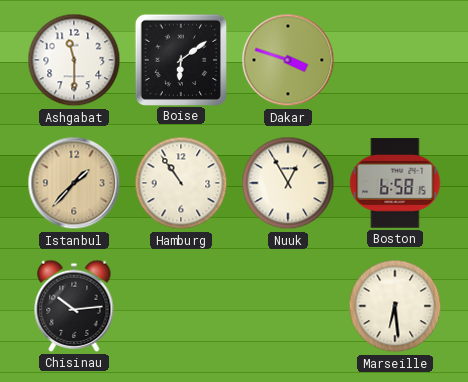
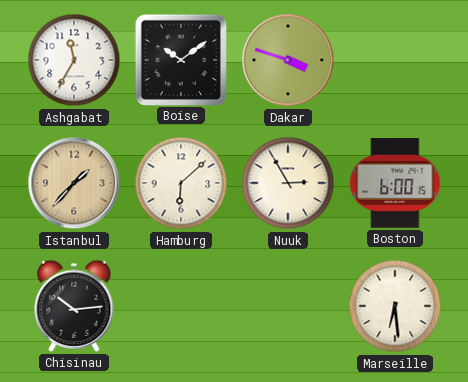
Ashgabat: 11:30 -> 11:35 (74, 60)
Boise: 6:09 -> 10:09 (180, 59)
Hamburg: 10:54 -> 6:08 (181, 183)
Nuuk: 12:55 -> 2:55 (288, 183)
Boston: 6:58 -> 6:00 (395, 183)
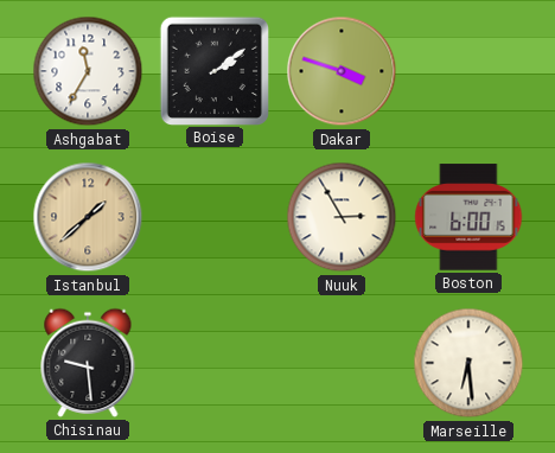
Boise: 10:09 -> 2:09 (213, 70)
Istanbul: 1:37 -> 1:38 (88, 217)
Hamburg: 6:08 -> none (181, 183)
Chisinau: 10:14 -> 9:29 (88, 363)
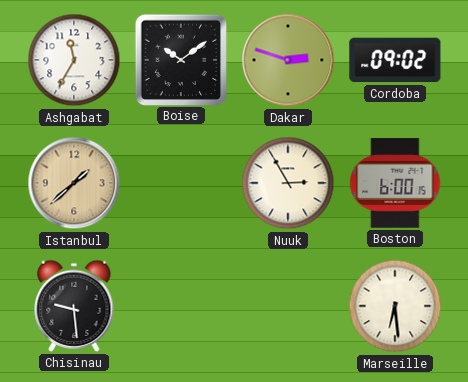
Boise: 2:09 -> 10:09 (180, 59)
Dakar: 3:48 -> 2:48 (288, 60)
Cordoba: none -> 09:02 (395, 60)
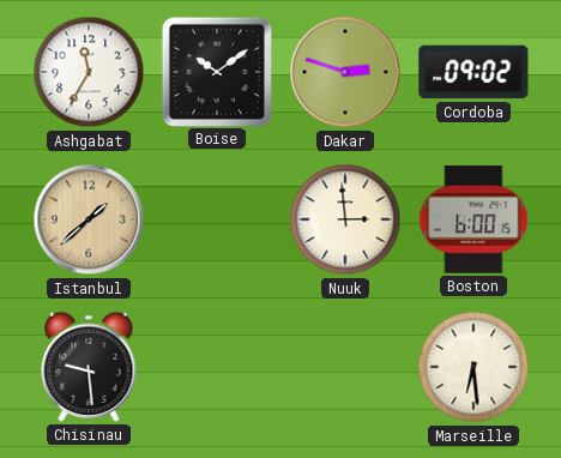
Nuuk: 2:55 -> 2:59 (345, 219)
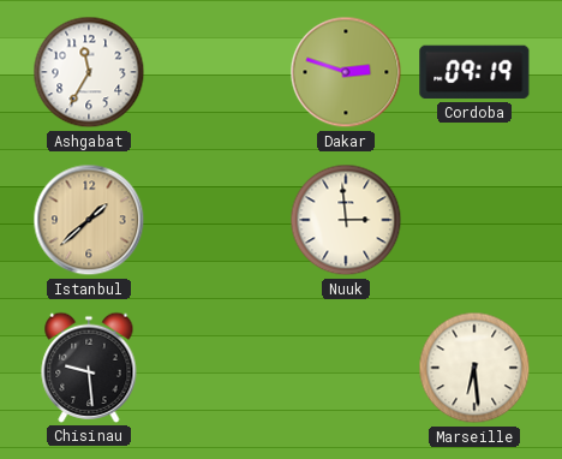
Boise: 10:09 -> none (216, 71)
Cordoba: 09:02 -> 09:19 (474, 72)
Boston: 6:00 -> none (473, 219)
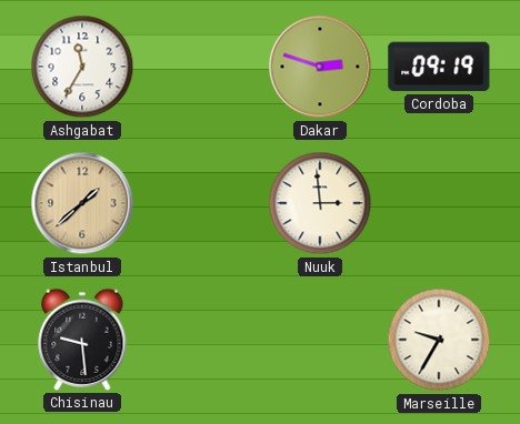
Marseille: 6:29 -> 9:35 (439, 340)
